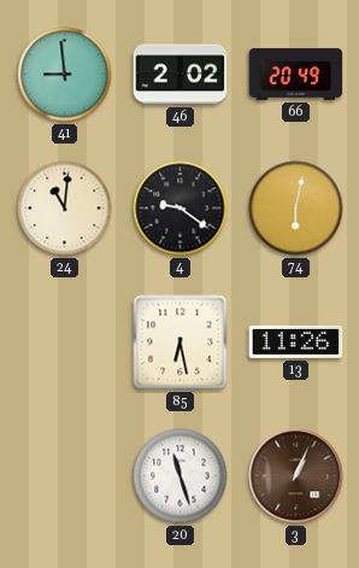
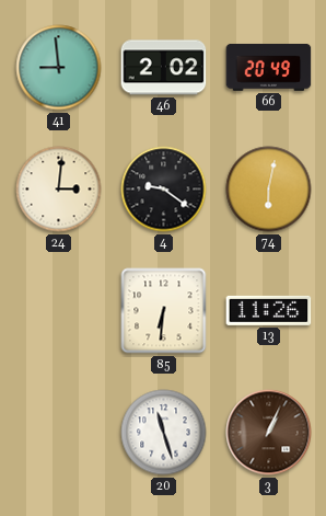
24: 11:01 -> 3:01 (59, 190)
85: 6:28 -> 6:31 (164, 311)
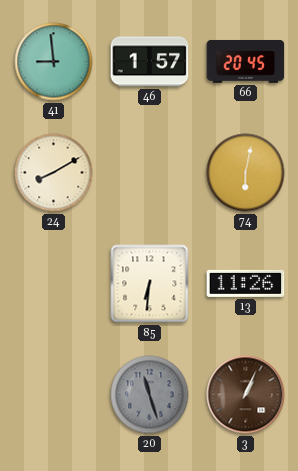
46: 2:02 -> 1:57 (150, 62)
66: 20:49 -> 20:45 (246, 61)
24: 3:01 -> 8:10 (54, 173)
4: 9:21 -> none (164, 190)
20 dial: white -> grey (150, 395)
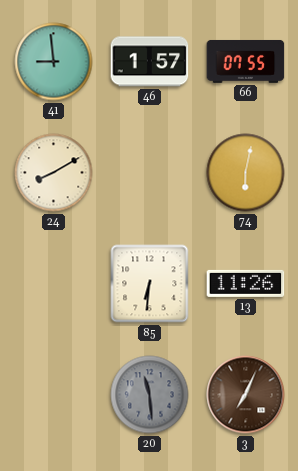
66: 20:45 -> 07:55 (246, 61)
20: 11:27 -> 11:29 (150, 395)
3: 1:04 -> 7:04 (246, 395)
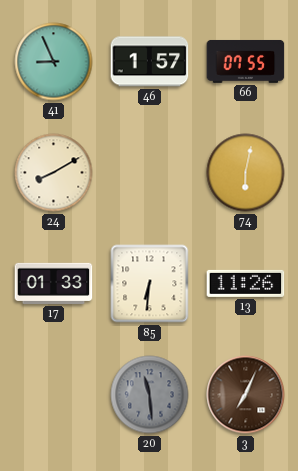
41: 8:59 -> 8:56 (54, 62)
17: none -> 01:33 (54, 283)
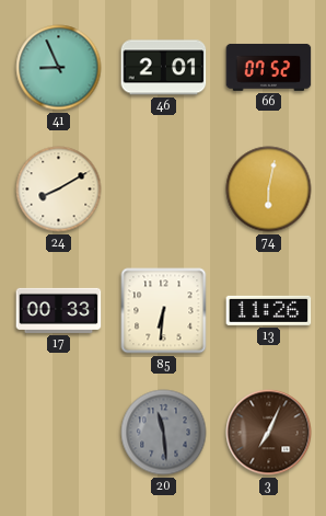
46: 1:57 -> 2:01 (164, 68)
66: 07:55 -> 07:52 (269, 67)
17: 01:33 -> 00:33 (59, 310)
